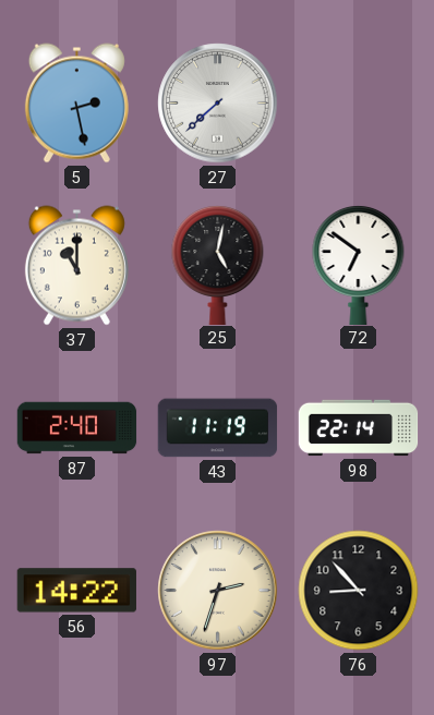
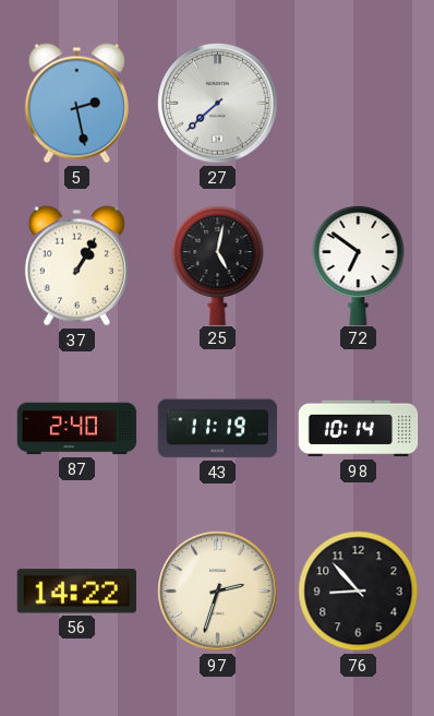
37: 11:00 -> 1:05 (76, 266)
98: 22:14 -> 10:14 (359, 429)
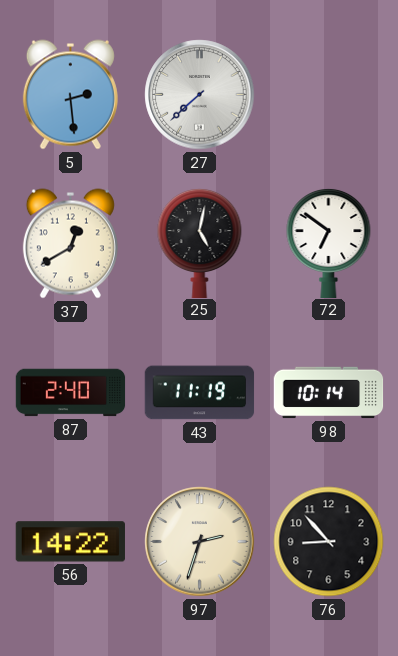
5: 2:28 -> 2:29 (70, 95)
37: 1:05 -> 12:40 (70, 244)
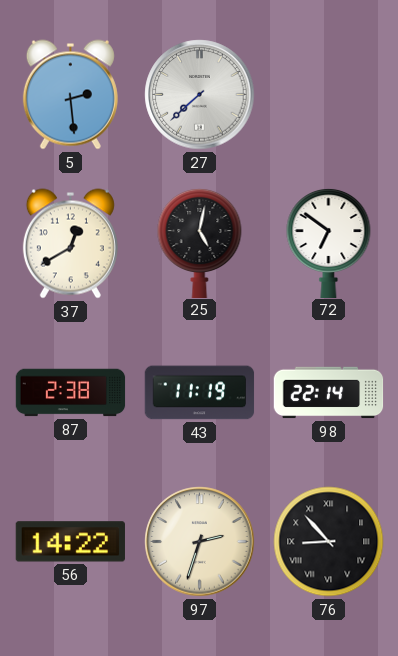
87: 2:40 -> 2:38 (71, 393)
98: 10:14 -> 22:14 (329, 393)
76 numerals: Arabic -> Roman (329, 542)
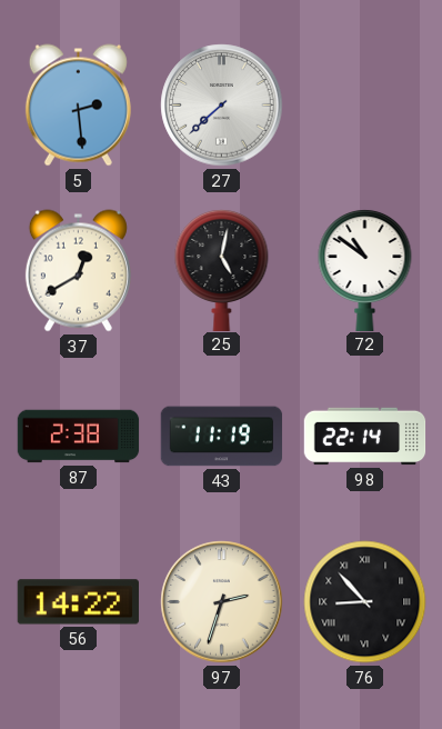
72: 6:51 -> 10:51 (365, 269)
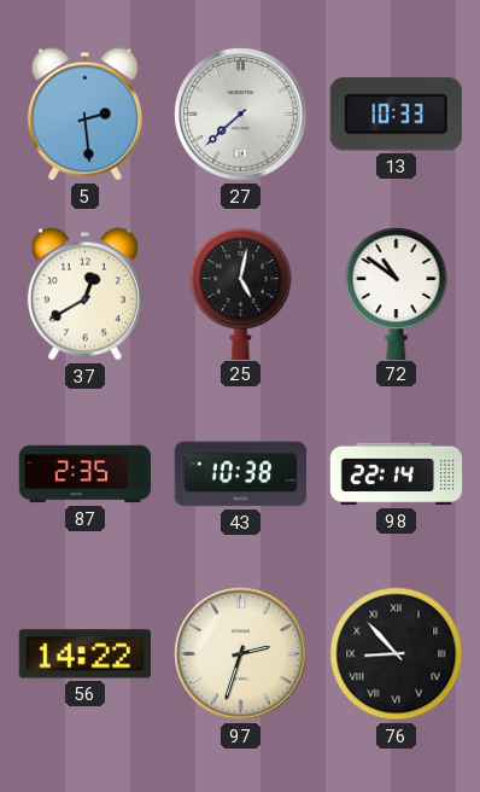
13: none -> 10:33 (396, 115)
87: 2:38 -> 2:35 (86, 474)
43: 11:19 -> 10:38 (241, 474)
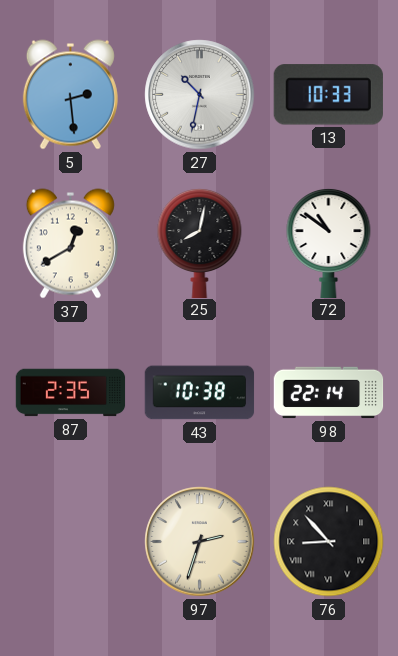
27: 7:38 -> 10:32 (200, 95)
25: 5:02 -> 8:02 (200, 242)
56: 14:22 -> none (84, 654)
